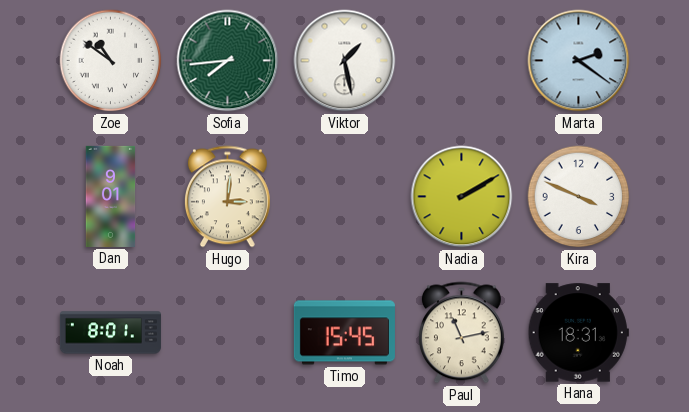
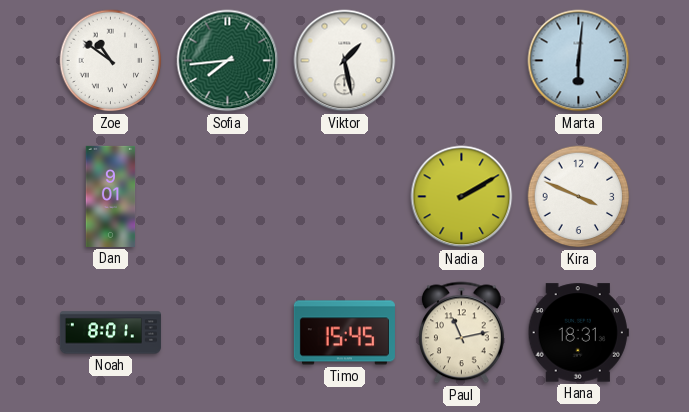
Marta: 2:21 -> 6:01 (579, 61)
Hugo: 3:01 -> none (227, 197)
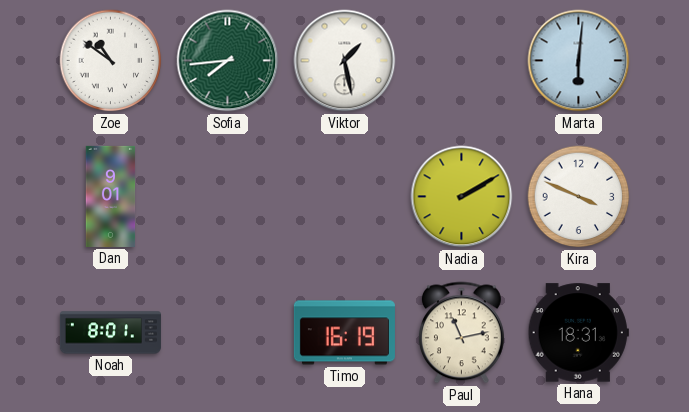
Timo: 15:45 -> 16:19 (344, 333)
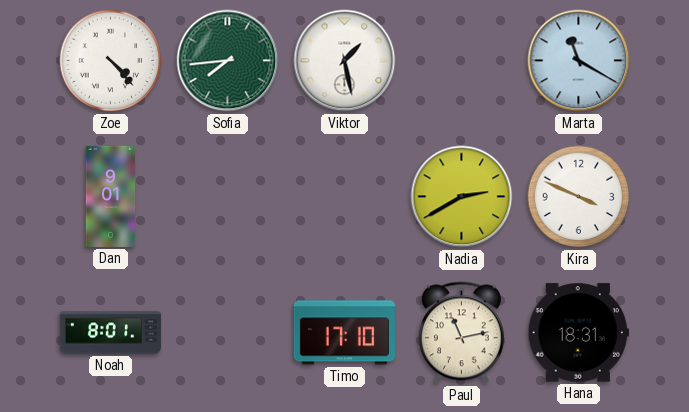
Zoe: 10:51 -> 4:23 (111, 61)
Marta: 6:01 -> 11:20 (579, 61)
Nadia: 2:10 -> 2:40 (462, 197)
Timo: 16:19 -> 17:10 (344, 333)
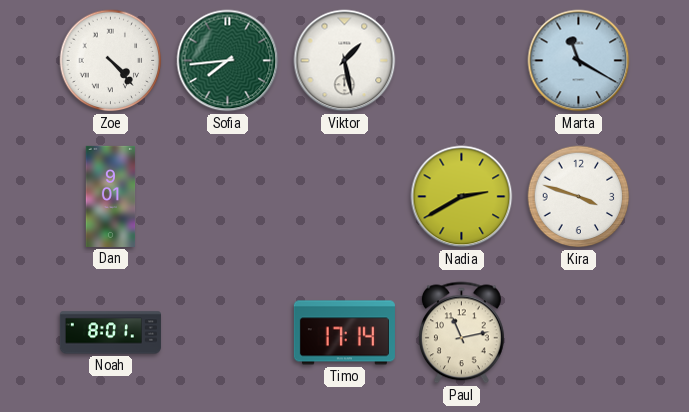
Kira: 3:49 -> 3:48 (579, 197)
Timo: 17:10 -> 17:14 (344, 333)
Hana: 18:31 -> none (578, 333)
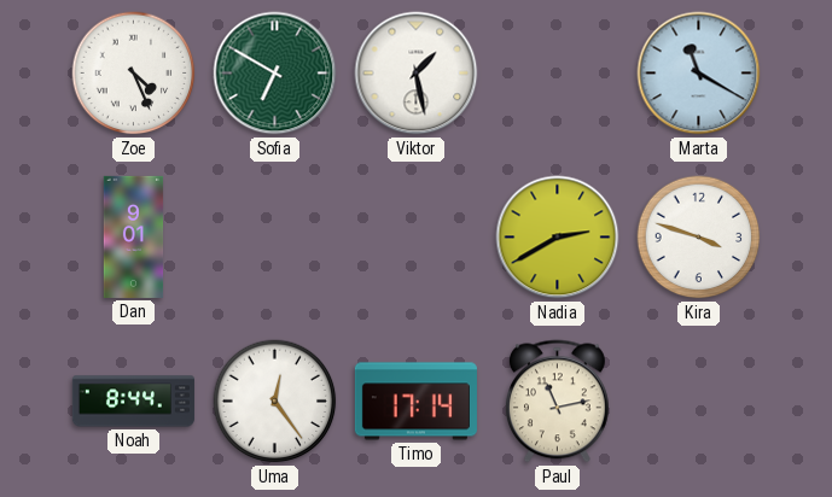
Zoe: 4:23 -> 4:26 (134, 74)
Sofia: 7:44 -> 6:50 (275, 74)
Noah: 8:01 -> 8:44 (133, 402)
Uma: none -> 12:24 (275, 402)
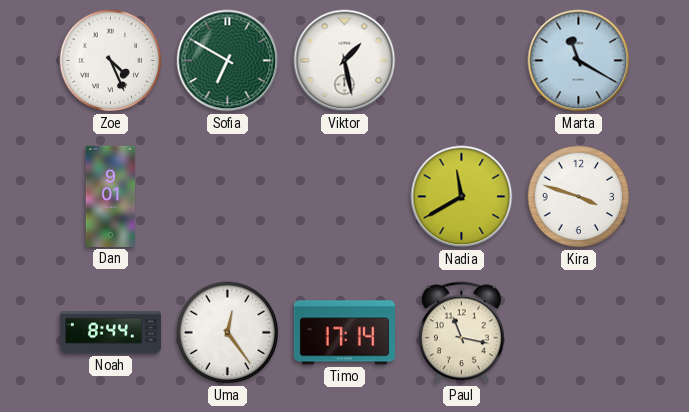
Nadia: 2:40 -> 11:40 (462, 197)
Paul: 11:13 -> 11:17 (461, 333)
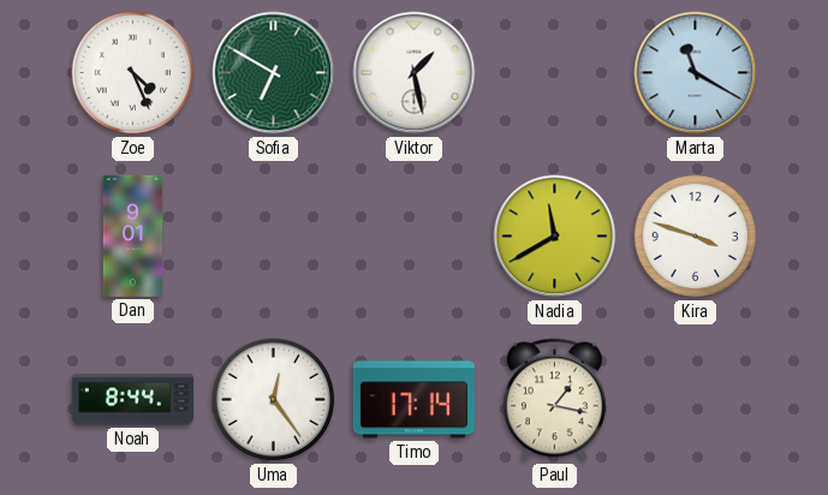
Paul: 11:17 -> 1:17 (554, 400)
